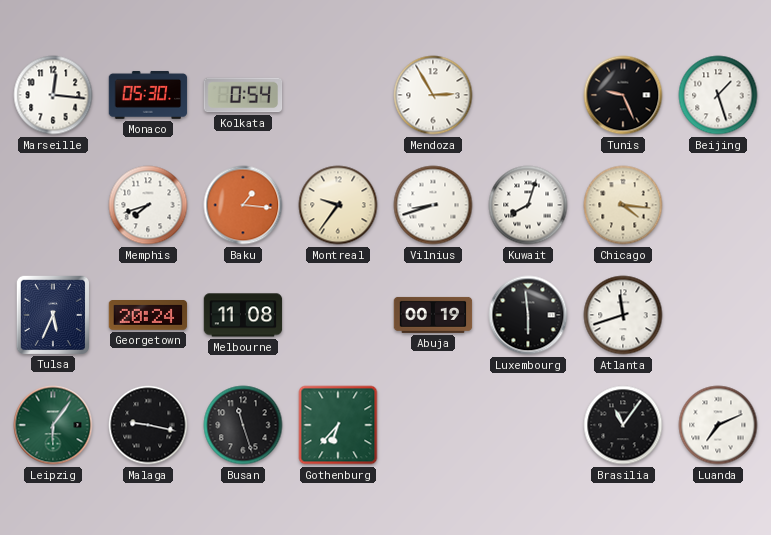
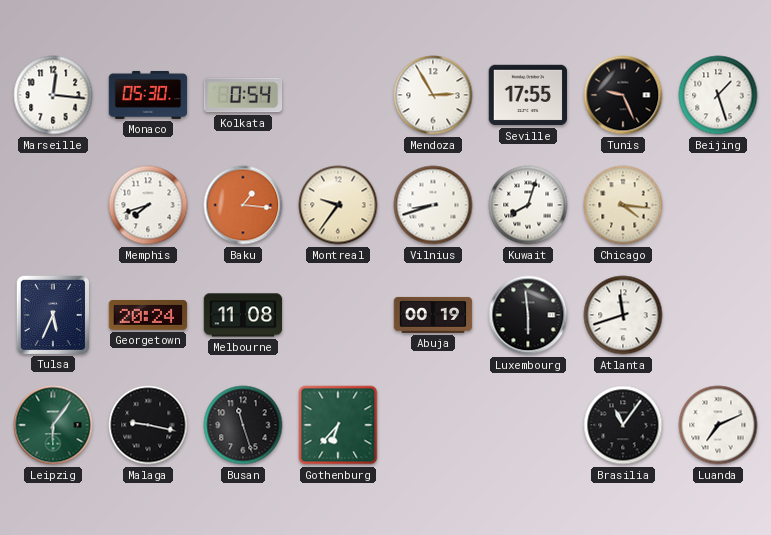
Seville: none -> 17:55 (528, 95)
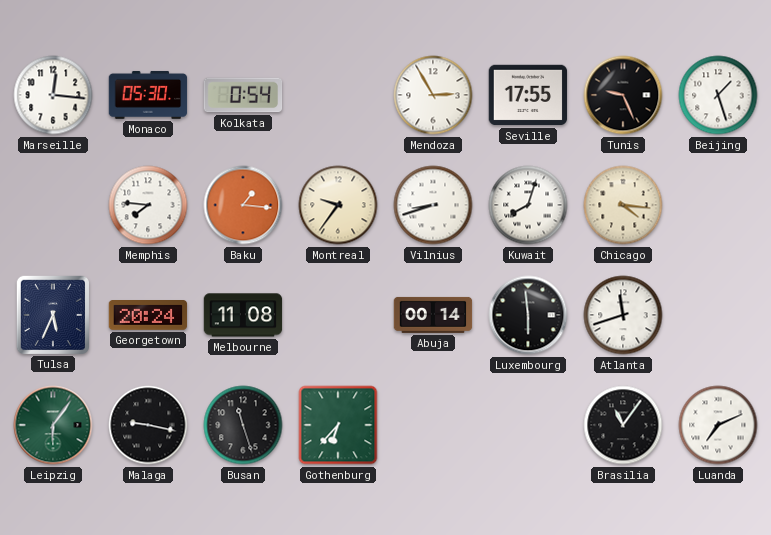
Memphis: 7:42 -> 7:46 (148, 205)
Abuja: 00:19 -> 00:14 (433, 315)
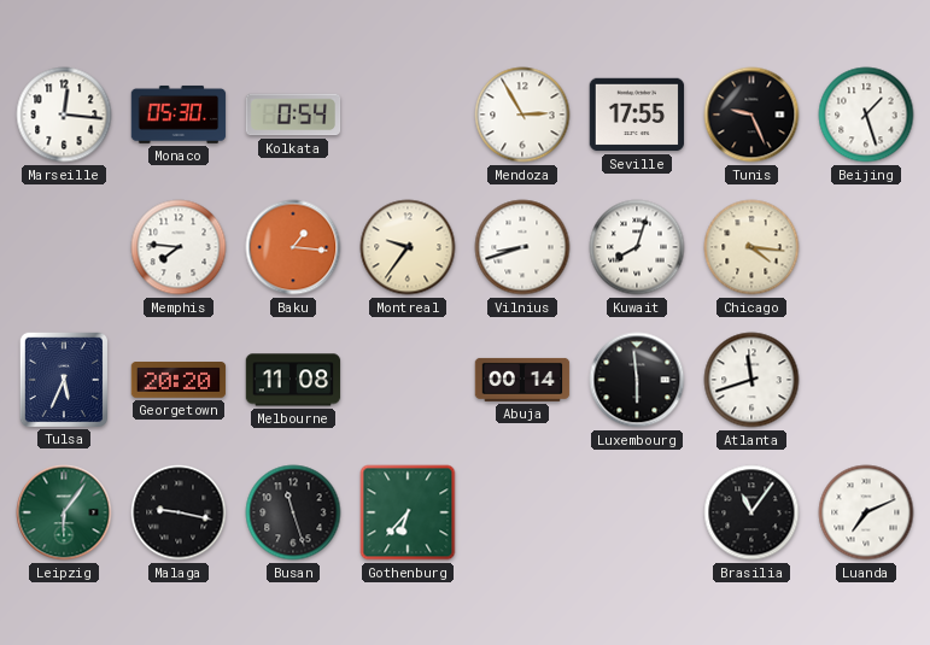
Georgetown: 20:24 -> 20:20 (179, 381)
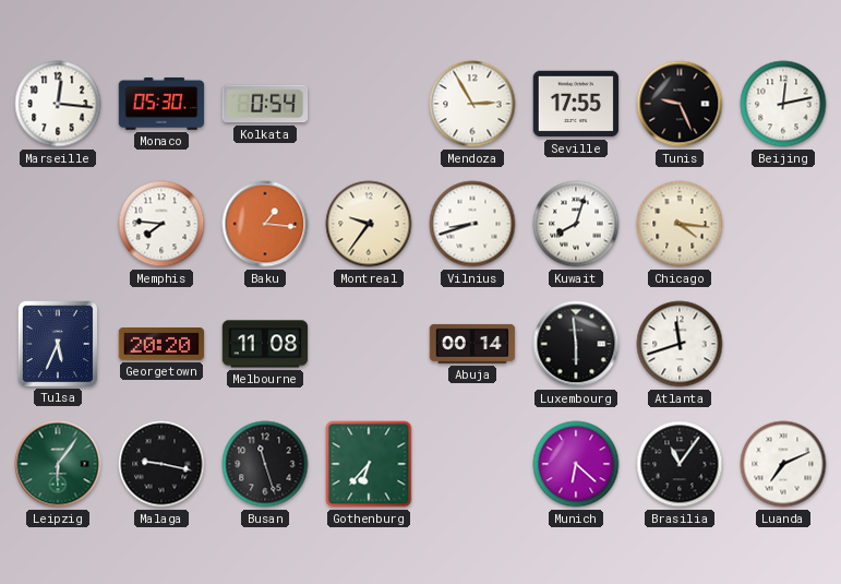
Beijing: 1:27 -> 12:13 (783, 104)
Munich: none -> 6:22 (576, 464)
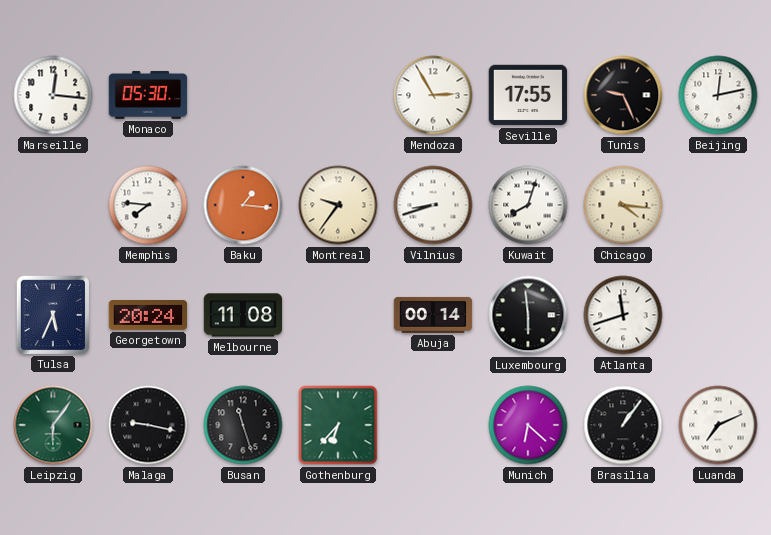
Kolkata: 0:54 -> none (265, 104)
Georgetown: 20:20 -> 20:24 (148, 316)
Brasilia: 11:06 -> 1:06 (623, 425)
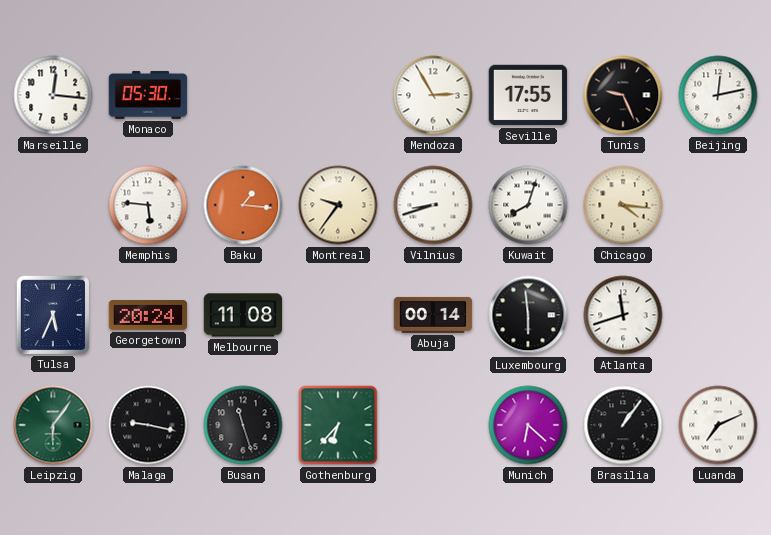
Memphis: 7:46 -> 5:46 (148, 205)
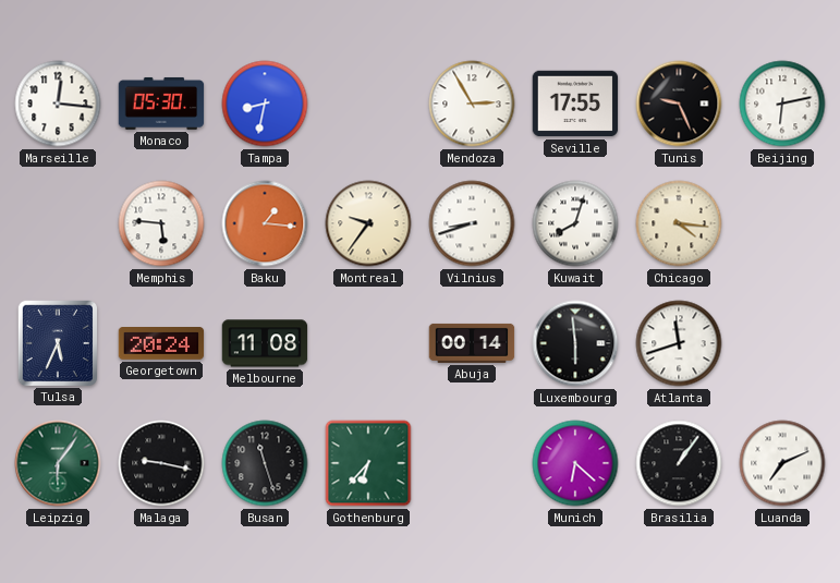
Tampa: none -> 8:32 (265, 104)
Beijing: 12:13 -> 6:13 (782, 104)
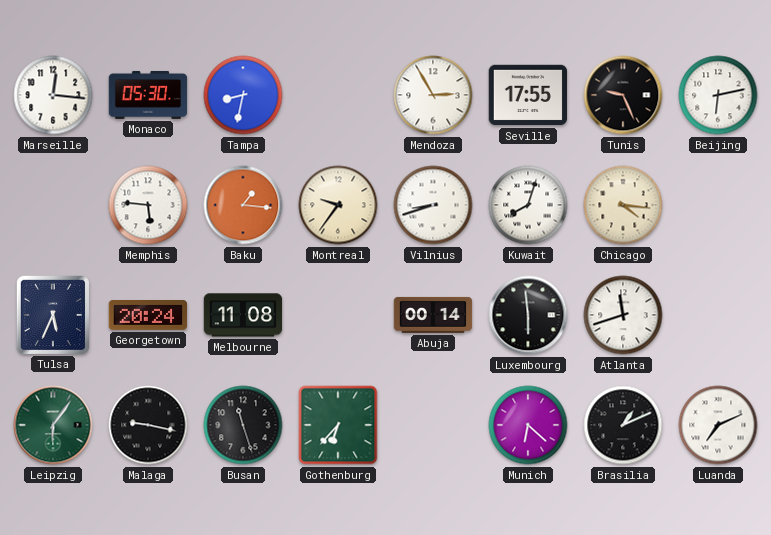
Brasilia: 1:06 -> 1:11 (623, 425)
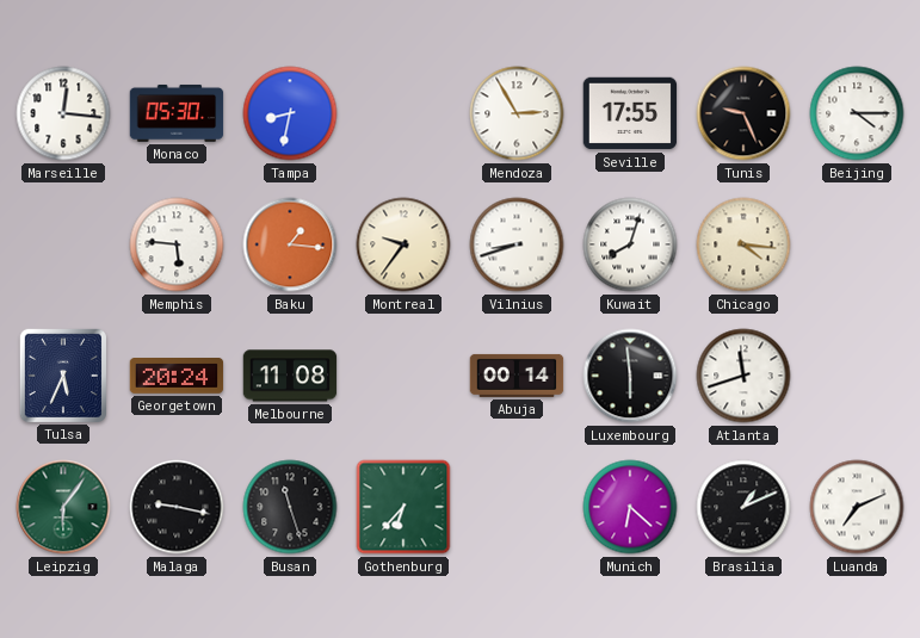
Beijing: 6:13 -> 4:15 (857, 113)
